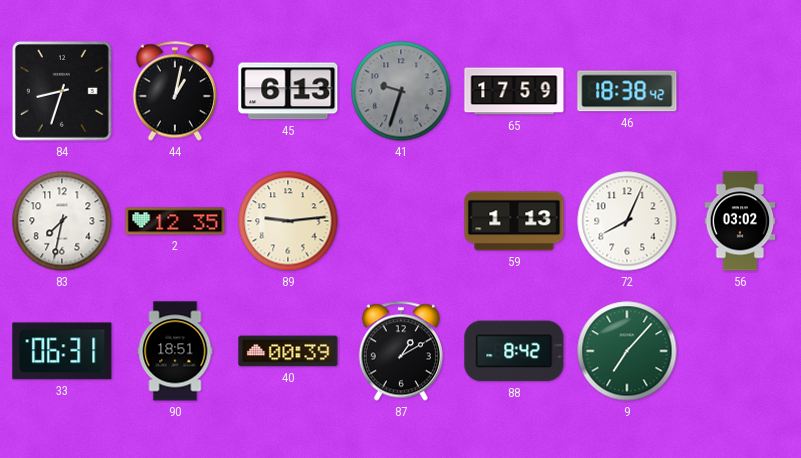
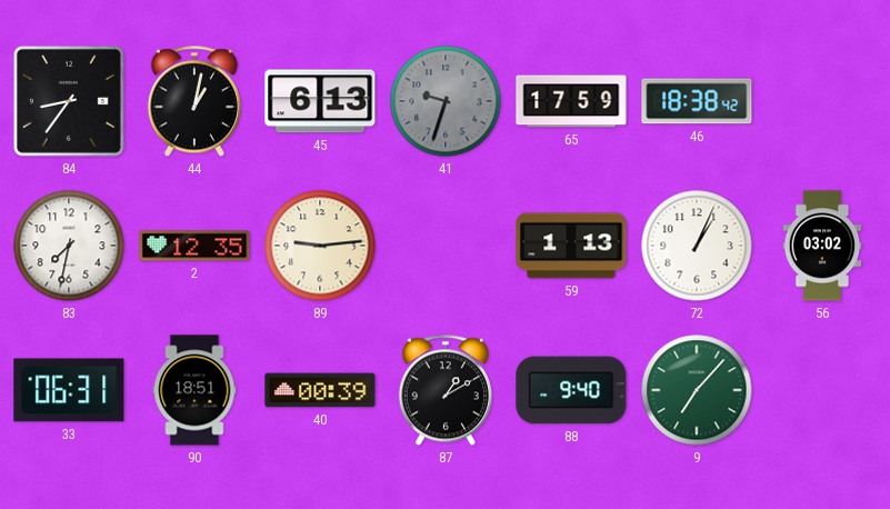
84: 8:33 -> 8:36 (69, 101)
72: 8:04 -> 1:04 (697, 246)
88: 8:42 -> 9:40 (571, 390)
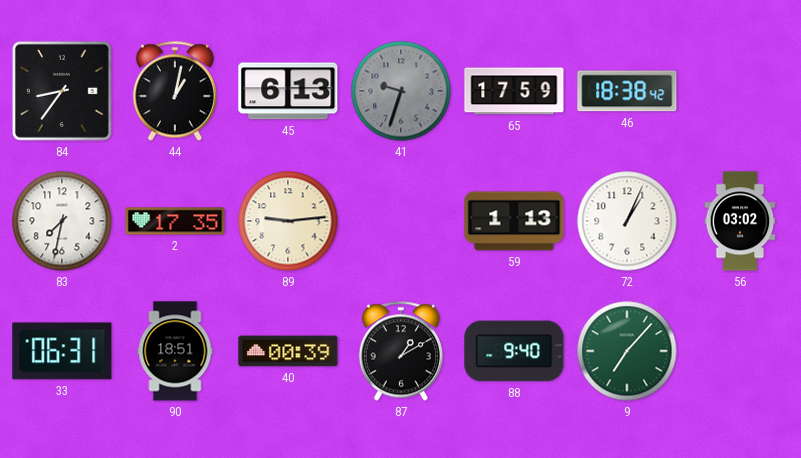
2: 12:35 -> 17:35 (175, 221)
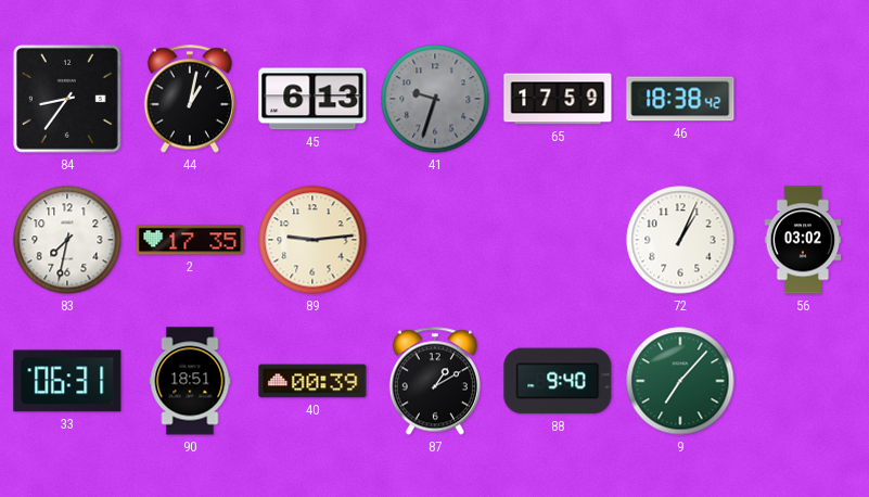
59: 1:13 -> none (514, 221)
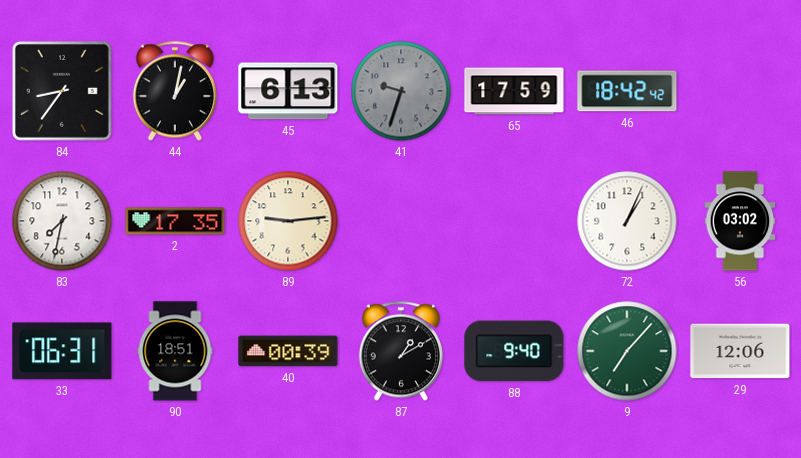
46: 18:38 -> 18:42 (627, 91)
29: none -> 12:06 (740, 351)
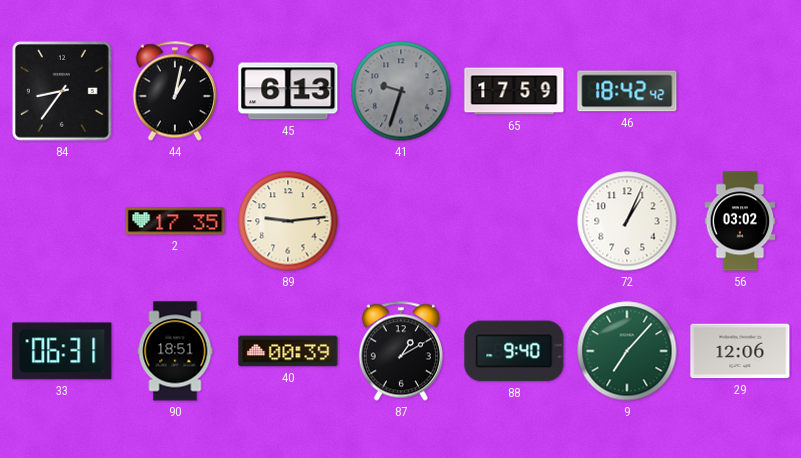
83: 7:32 -> none (62, 221)
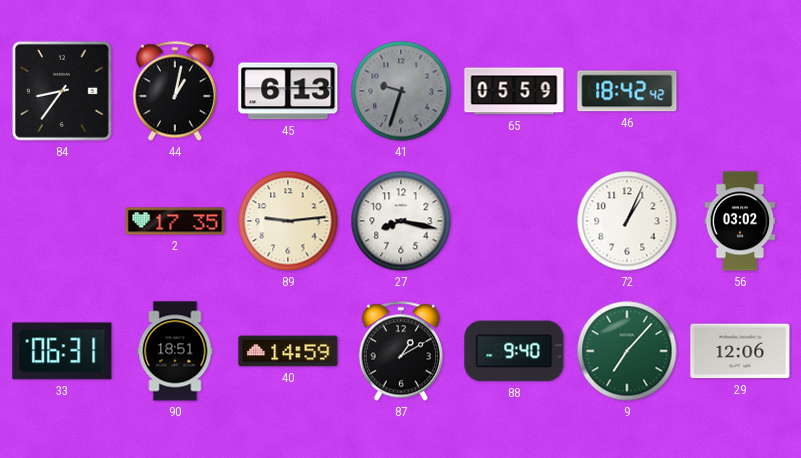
65: 17:59 -> 05:59 (514, 91)
27: none -> 8:17 (401, 221)
40: 00:39 -> 14:59 (288, 351)
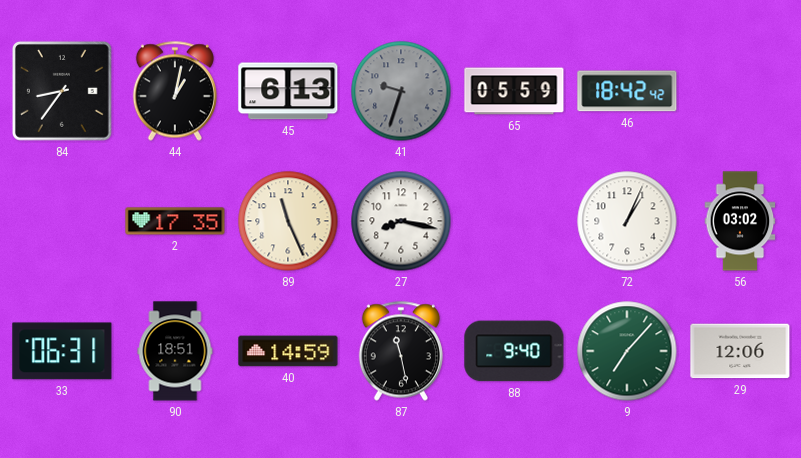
89: 9:14 -> 11:26 (288, 221)
87: 1:10 -> 11:28 (401, 351)
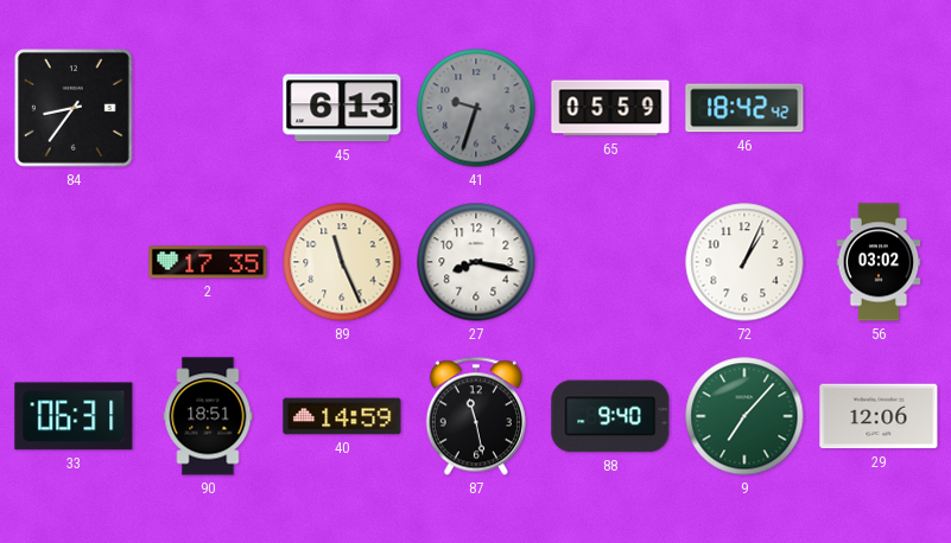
44: 1:02 -> none (175, 91)
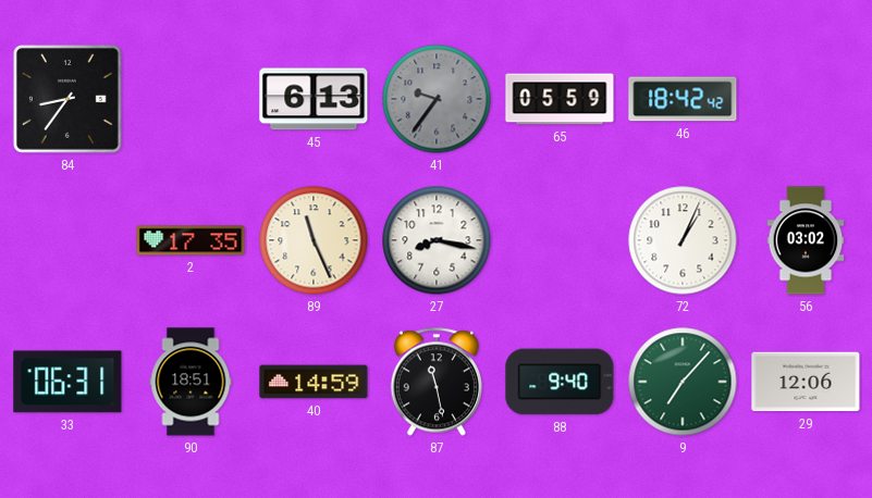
41: 9:33 -> 9:36 (437, 99)
